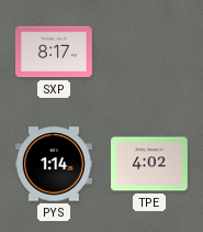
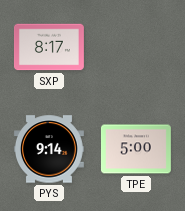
PYS: 1:14 -> 9:14 (49, 149)
TPE: 4:02 -> 5:00 (136, 149)
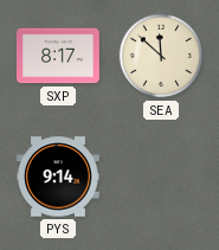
SEA: none -> 11:52 (161, 56)
TPE: 5:00 -> none (136, 149)
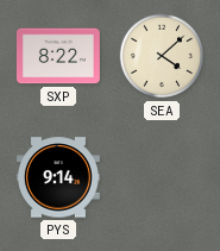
SXP: 8:17 -> 8:22 (58, 56)
SEA: 11:52 -> 4:08 (162, 56)
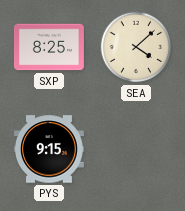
SXP: 8:22 -> 8:25 (49, 47)
PYS: 9:14 -> 9:15 (49, 149)
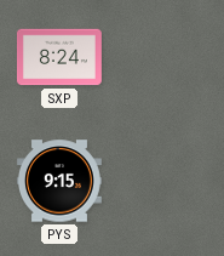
SXP: 8:25 -> 8:24 (59, 57)
SEA: 4:08 -> none (136, 47)
